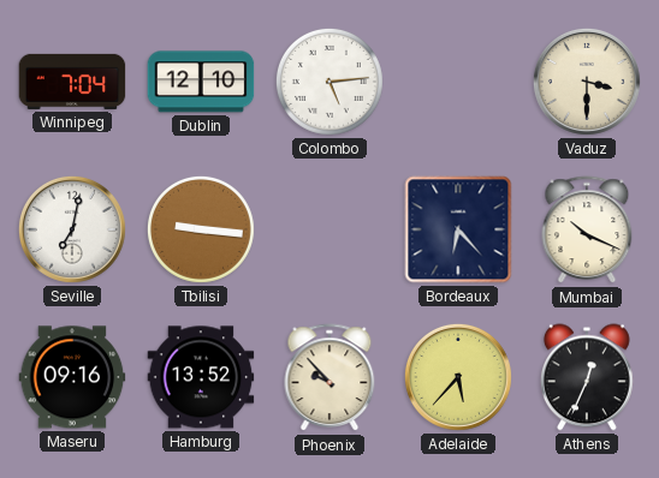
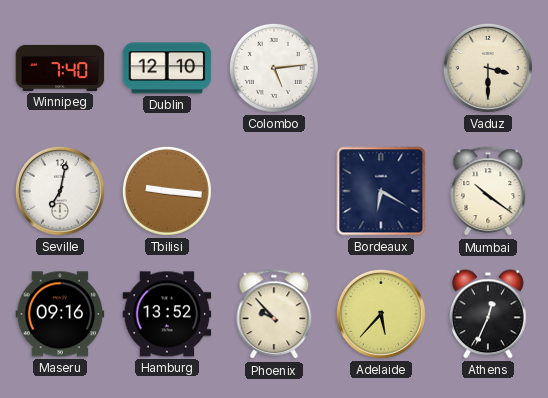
Winnipeg: 7:04 -> 7:40 (60, 68)
Bordeaux: 6:23 -> 6:20 (381, 191)
Mumbai: 10:19 -> 10:21 (488, 192)
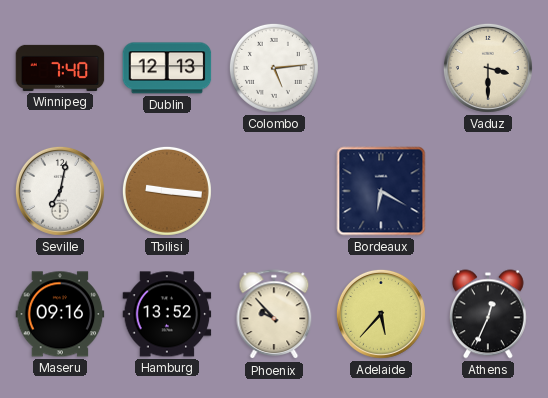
Dublin: 12:10 -> 12:13 (167, 68)
Mumbai: 10:21 -> none (488, 192)
